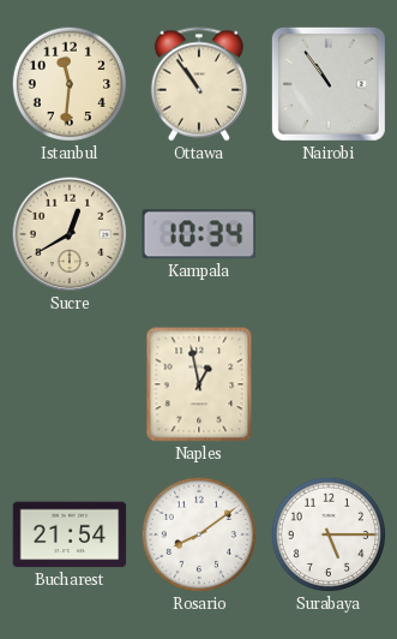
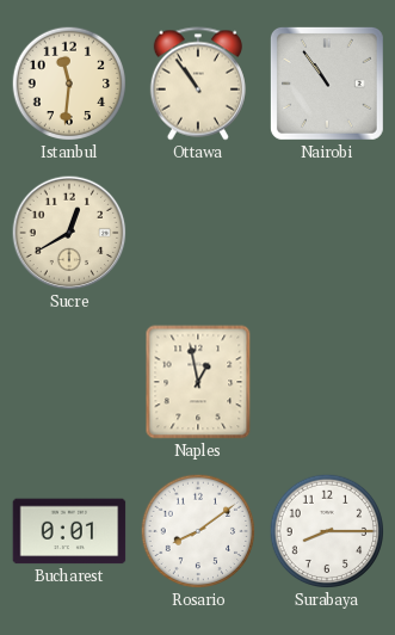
Kampala: 10:34 -> none (198, 234)
Bucharest: 21:54 -> 0:01 (69, 531)
Surabaya: 5:15 -> 8:15 (327, 531)
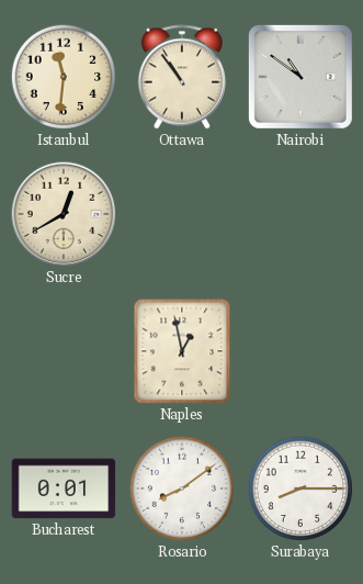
Nairobi: 10:54 -> 10:51 (300, 77)
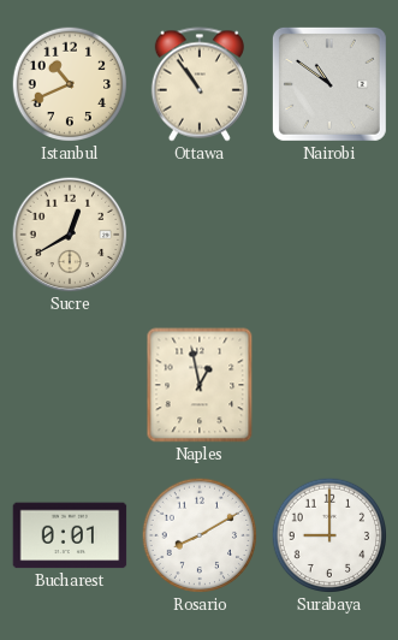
Istanbul: 11:31 -> 10:41 (70, 84)
Rosario: 8:09 -> 8:10 (200, 535)
Surabaya: 8:15 -> 9:00 (329, 535)
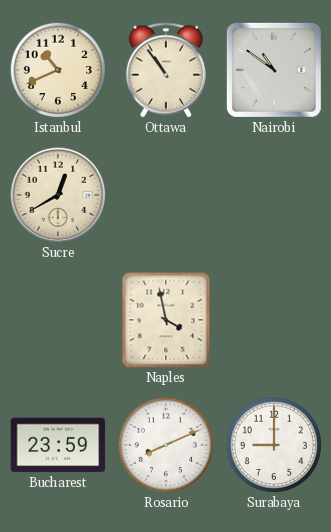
Naples: 12:58 -> 3:58 (166, 320)
Bucharest: 0:01 -> 23:59 (58, 445)
Rosario: 8:10 -> 8:11 (166, 445)
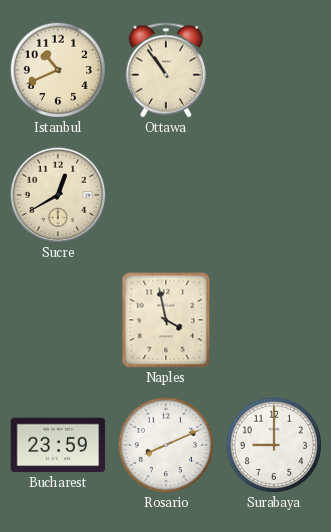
Nairobi: 10:51 -> none (274, 70)
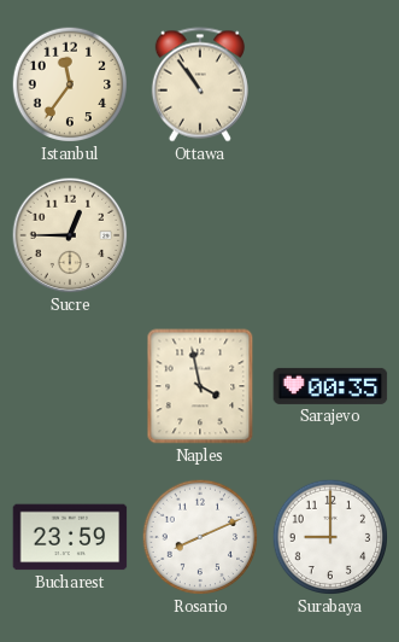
Istanbul: 10:41 -> 11:36 (70, 84)
Sucre: 12:40 -> 12:45 (70, 235)
Sarajevo: none -> 00:35 (330, 386)
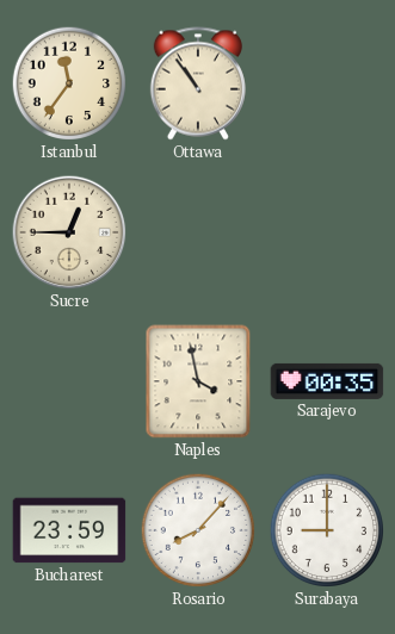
Rosario: 8:11 -> 8:07 (198, 530)
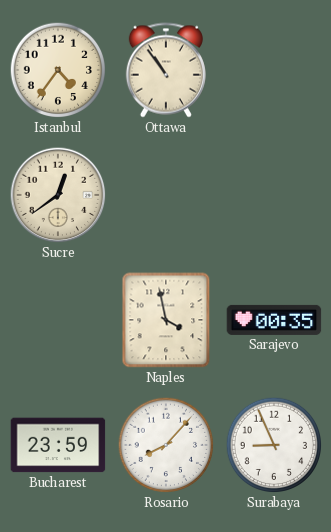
Istanbul: 11:36 -> 4:36 (58, 70)
Sucre: 12:45 -> 12:39 (58, 195)
Surabaya: 9:00 -> 8:56 (274, 445)
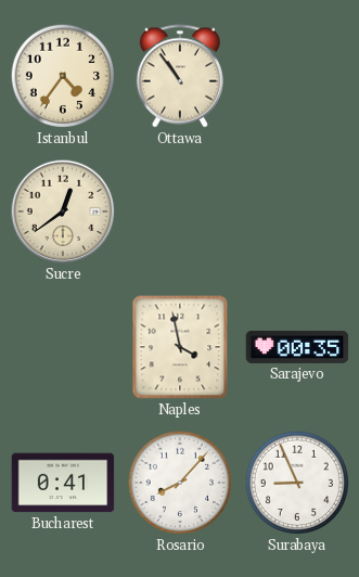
Bucharest: 23:59 -> 0:41 (63, 483)
